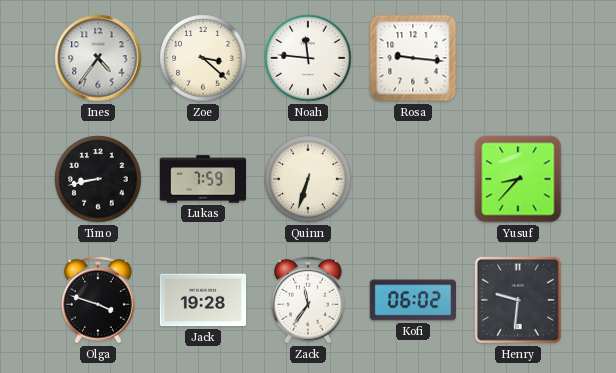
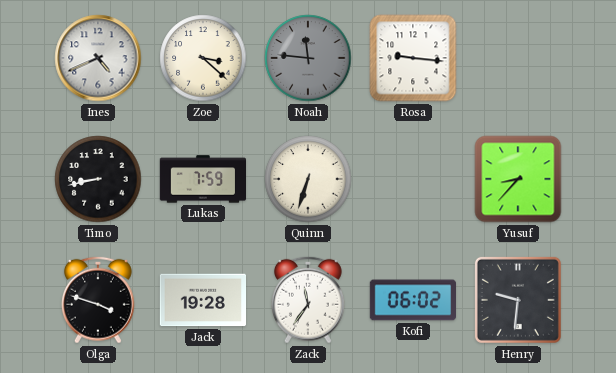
Ines: 4:36 -> 4:41 (98, 58)
Noah dial: white -> grey (308, 58)
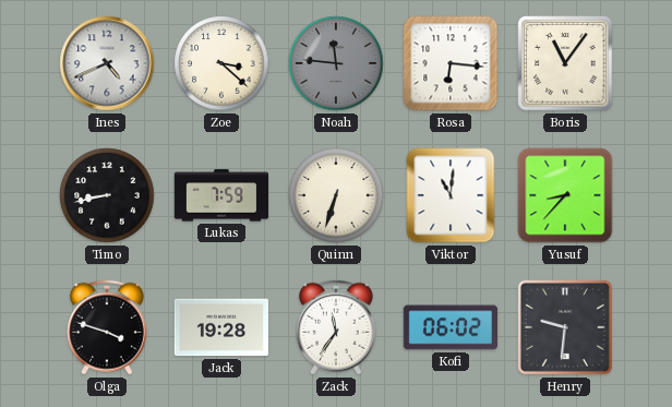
Rosa: 9:16 -> 6:16 (451, 63)
Boris: none -> 11:06 (565, 63)
Viktor: none -> 11:01 (451, 195)
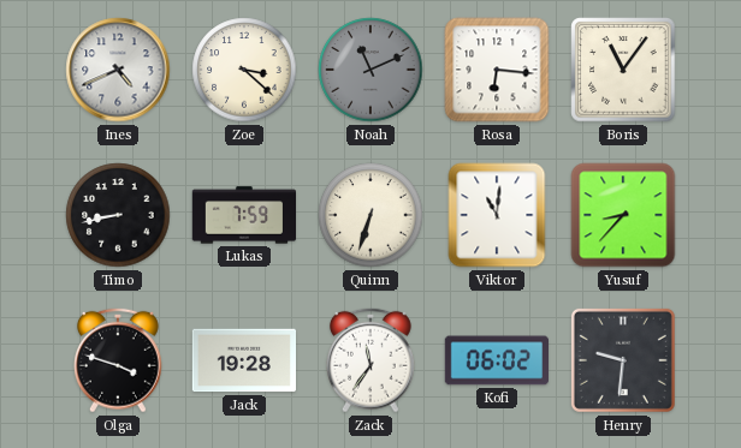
Noah: 11:46 -> 11:11 (370, 70)
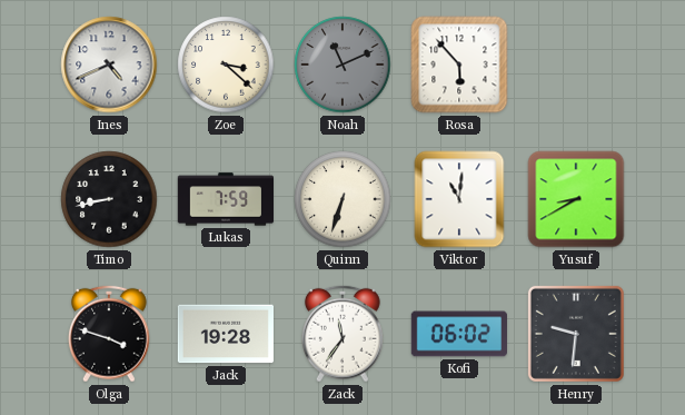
Rosa: 6:16 -> 5:53 (459, 65)
Boris: 11:06 -> none (623, 70)
Yusuf: 8:37 -> 8:40 (576, 199)
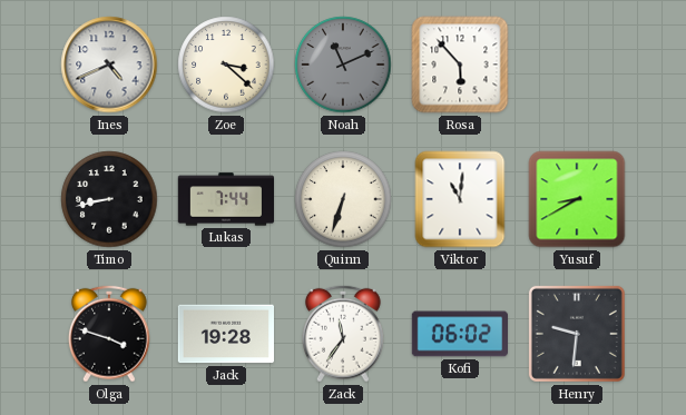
Lukas: 7:59 -> 7:44 (225, 199)
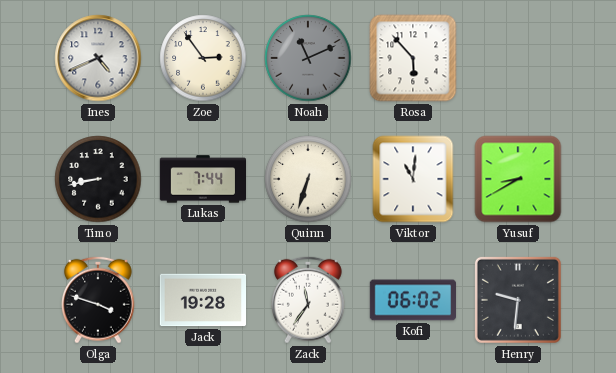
Zoe: 3:22 -> 2:54 (203, 58)
